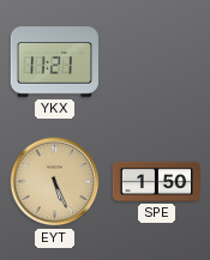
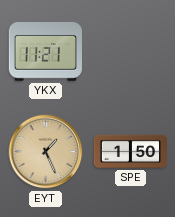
EYT: 5:26 -> 1:26 (46, 152)
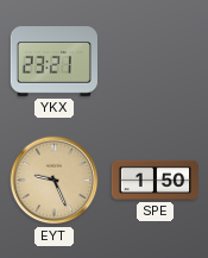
YKX: 11:21 -> 23:21 (53, 62)
EYT: 1:26 -> 9:26 (55, 181)
